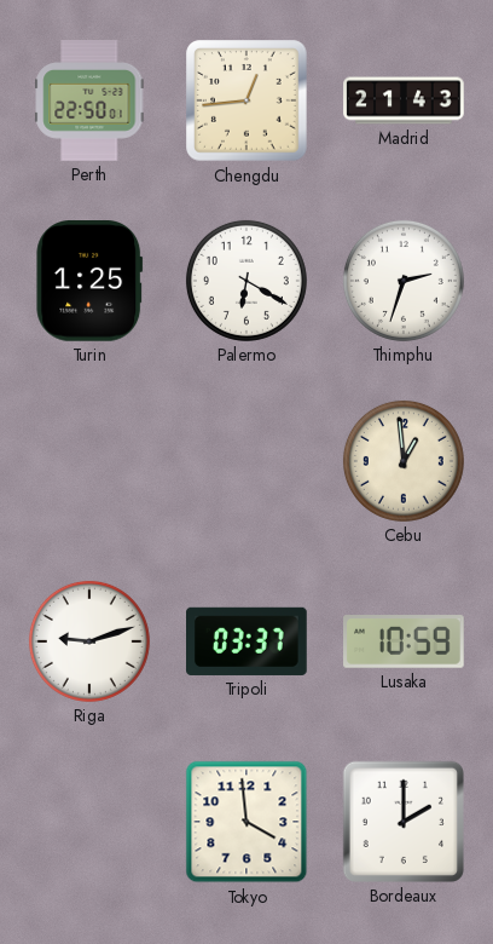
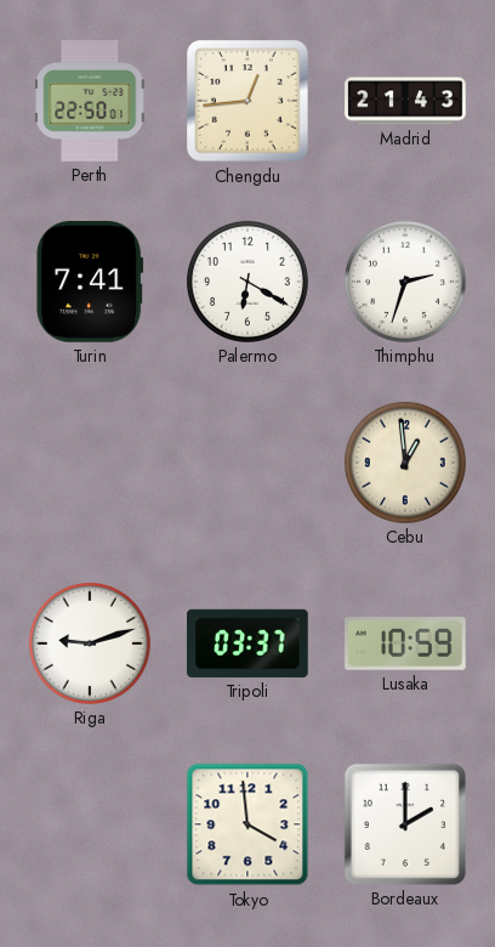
Turin: 1:25 -> 7:41 (90, 283)
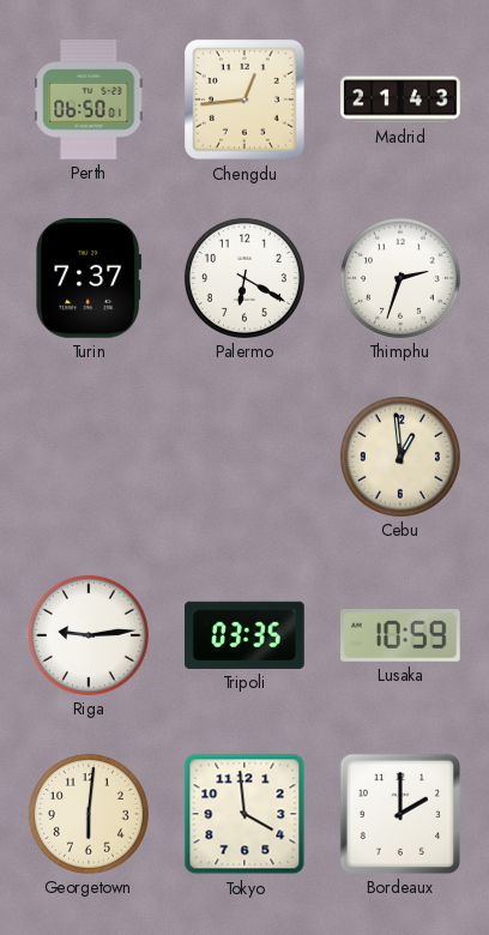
Perth: 22:50 -> 06:50 (89, 99)
Turin: 7:41 -> 7:37 (89, 279)
Riga: 9:12 -> 9:14 (89, 635)
Tripoli: 03:37 -> 03:35 (246, 635)
Georgetown: none -> 6:01 (89, 814)
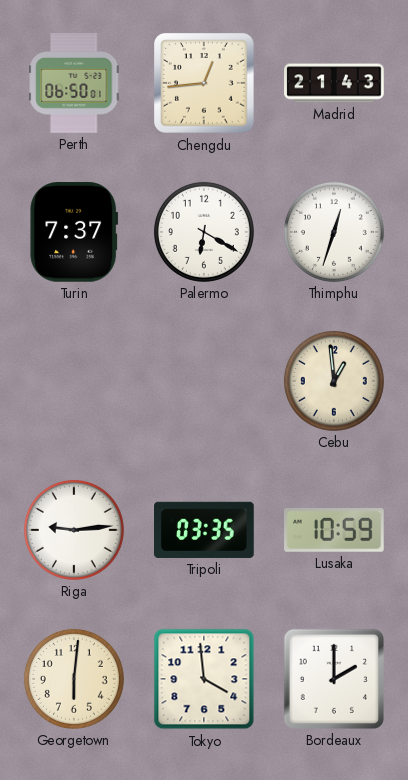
Thimphu: 2:33 -> 12:33 (334, 232)
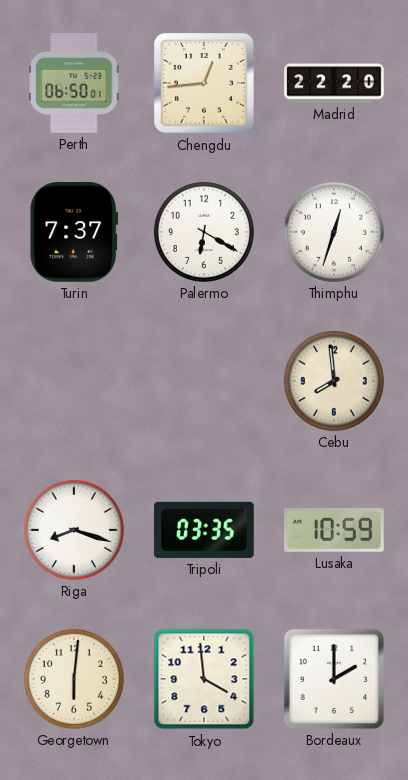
Madrid: 21:43 -> 22:20 (334, 83)
Cebu: 12:59 -> 7:59 (334, 381)
Riga: 9:14 -> 8:18 (74, 530)
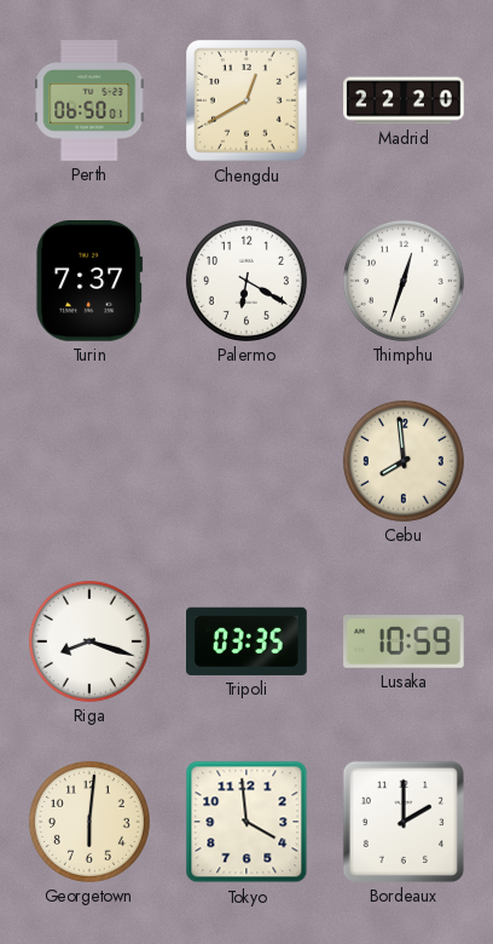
Chengdu: 12:44 -> 12:40 (246, 100)
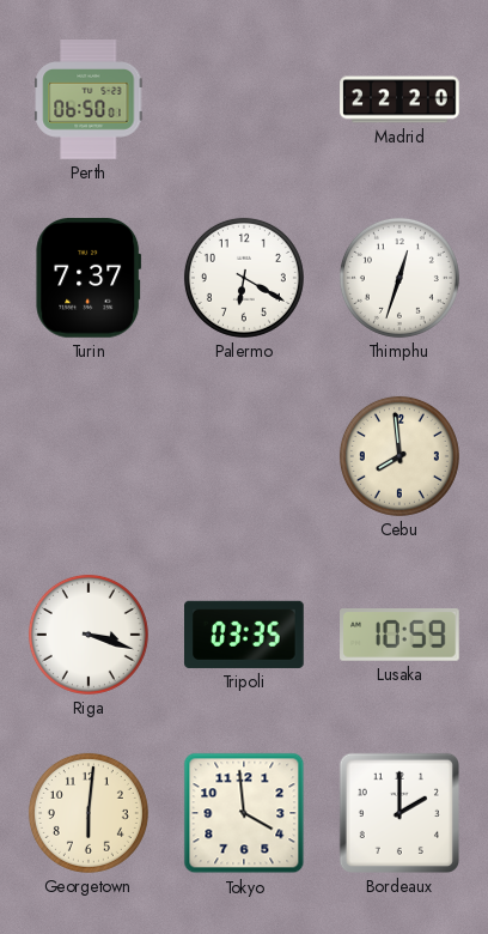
Chengdu: 12:40 -> none (246, 100)
Riga: 8:18 -> 3:18 (89, 635)
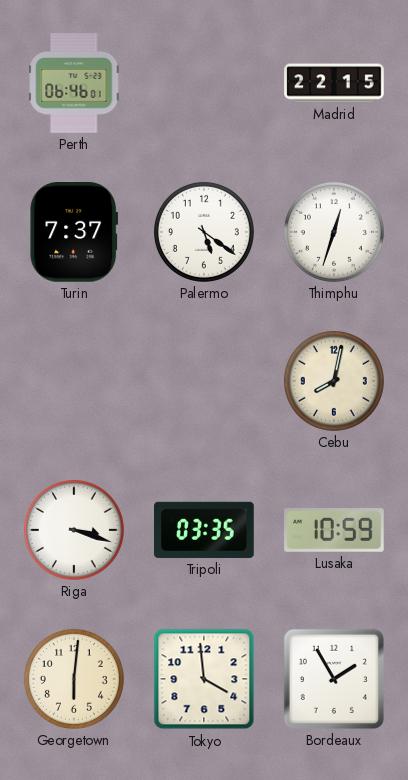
Perth: 06:50 -> 06:46 (74, 83)
Madrid: 22:20 -> 22:15 (334, 83)
Palermo: 6:20 -> 5:21 (204, 232)
Cebu: 7:59 -> 8:02 (334, 381)
Bordeaux: 2:00 -> 1:55 (334, 679)
